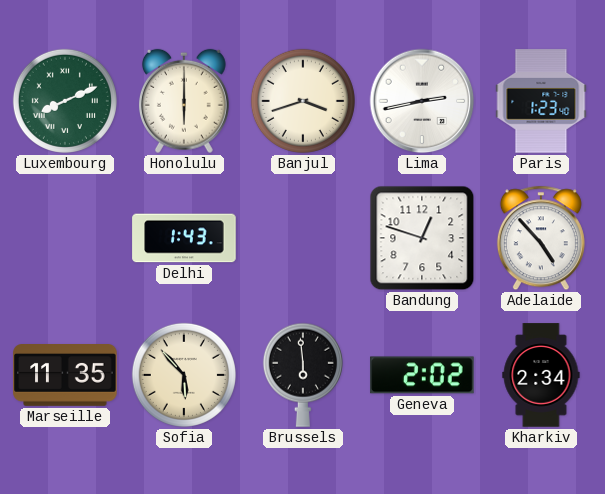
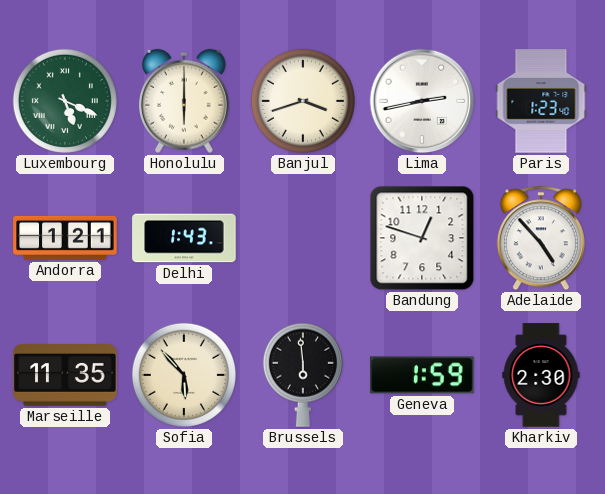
Luxembourg: 8:11 -> 5:19 (65, 101)
Andorra: none -> 1:21 (65, 238)
Geneva: 2:02 -> 1:59 (422, 375)
Kharkiv: 2:34 -> 2:30 (541, 375)
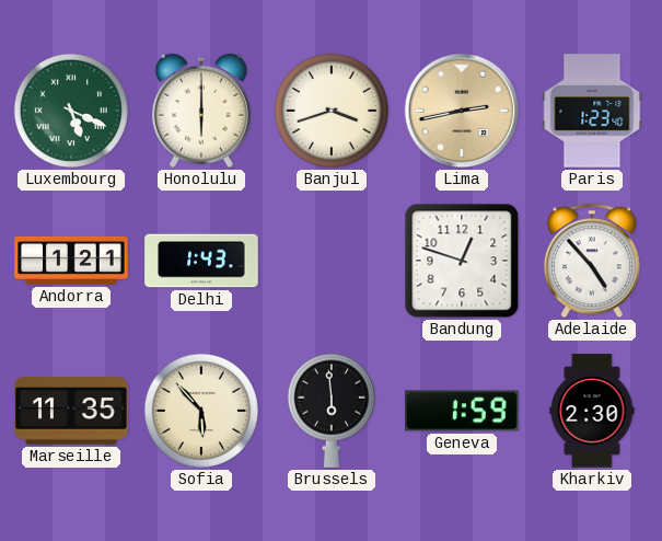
Lima dial: white -> champagne (462, 111)
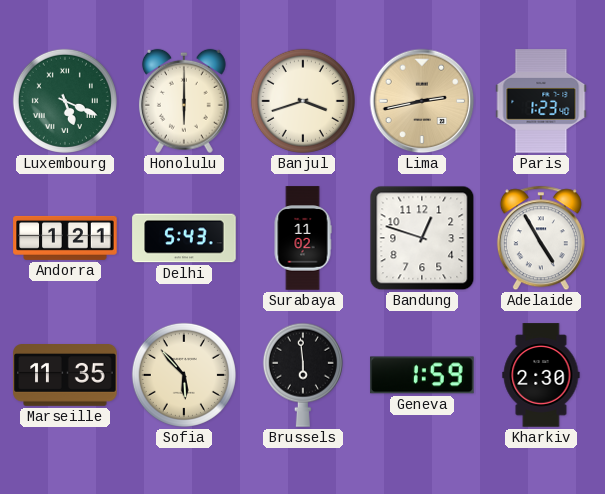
Delhi: 1:43 -> 5:43 (184, 238)
Surabaya: none -> 11:02 (303, 238)
Adelaide: 4:53 -> 4:55 (541, 238)
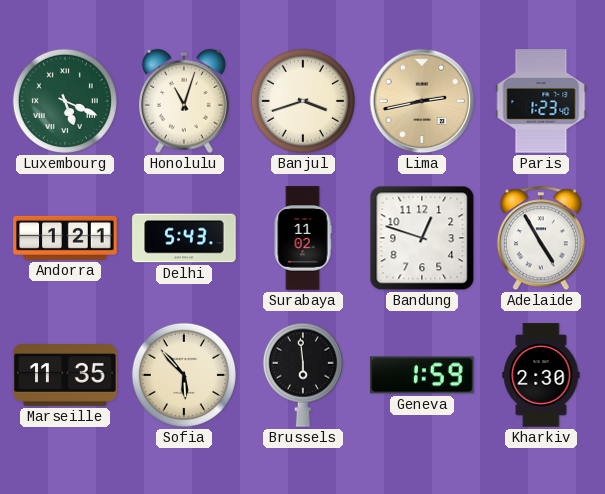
Honolulu: 6:00 -> 11:03 (184, 101)
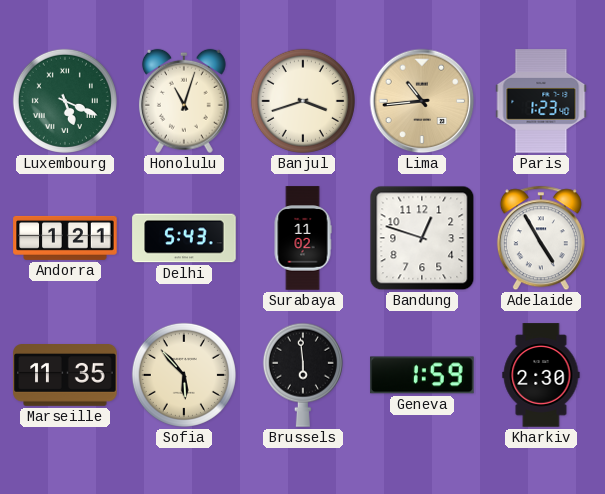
Lima: 2:43 -> 10:44 (422, 101)
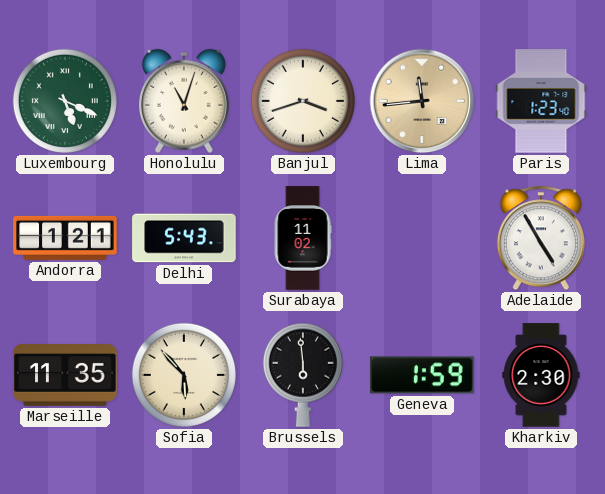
Lima: 10:44 -> 11:44 (422, 101)
Bandung: 12:48 -> none (422, 238)
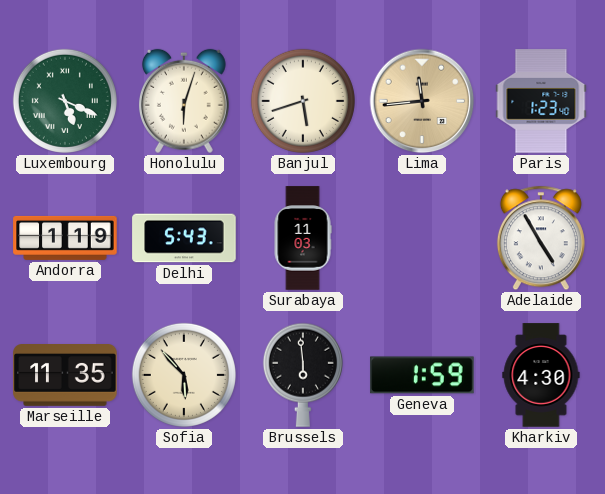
Honolulu: 11:03 -> 6:03 (184, 101)
Banjul: 3:42 -> 5:42 (303, 101)
Andorra: 1:21 -> 1:19 (65, 238)
Surabaya: 11:02 -> 11:03 (303, 238)
Kharkiv: 2:30 -> 4:30 (541, 375)
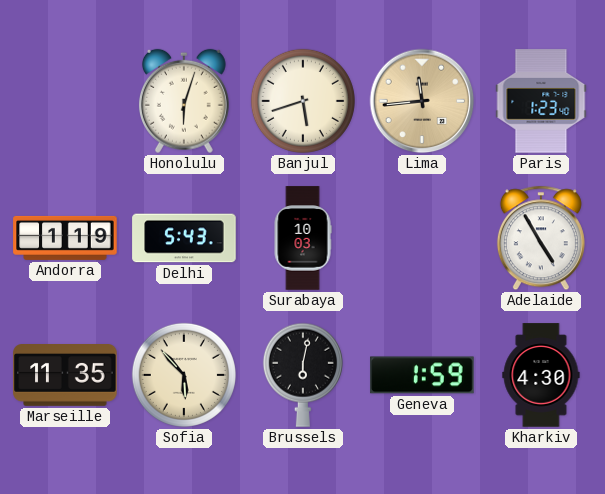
Luxembourg: 5:19 -> none (65, 101)
Surabaya: 11:03 -> 10:03 (303, 238)
Brussels: 5:59 -> 6:02 (303, 375)
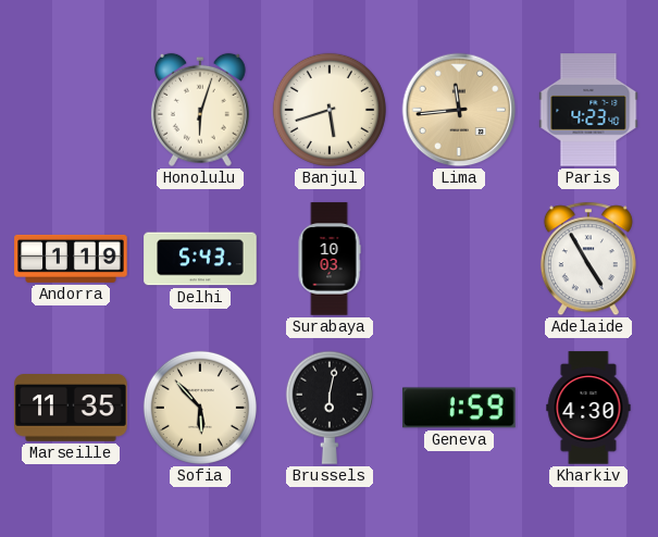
Paris: 1:23 -> 4:23 (588, 110)
